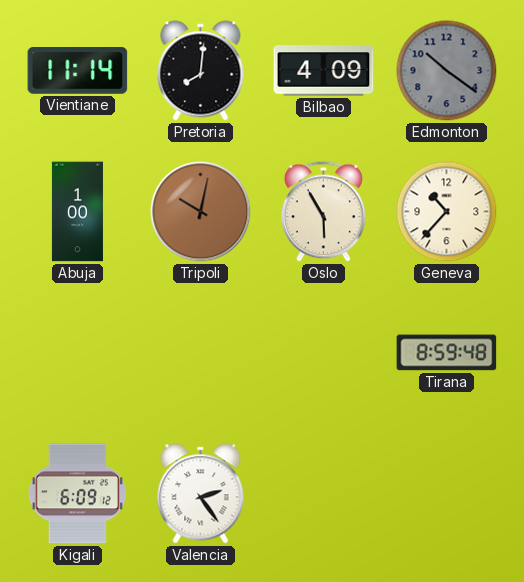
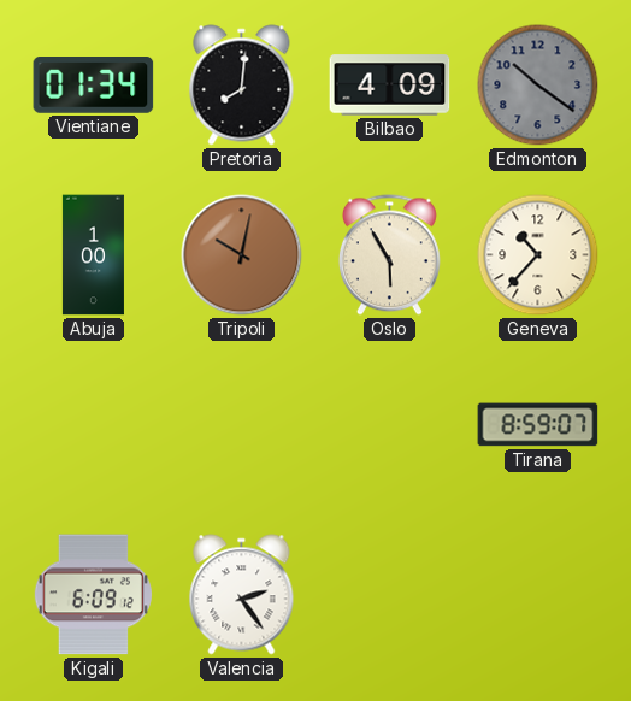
Vientiane: 11:14 -> 01:34 (94, 86)
Tirana: 8:59:48 -> 8:59:07 (538, 425)
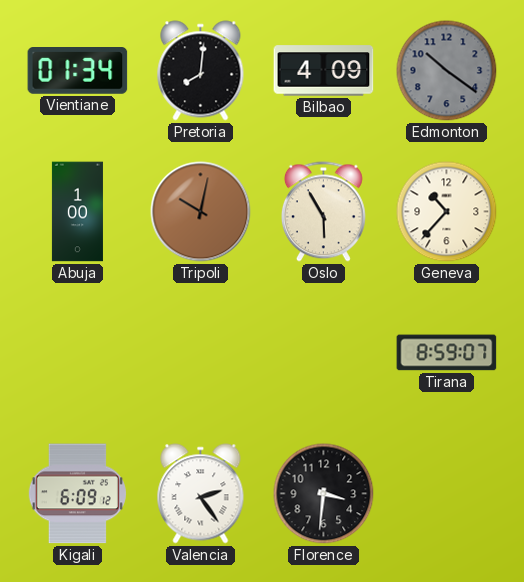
Florence: none -> 3:31 (324, 494)
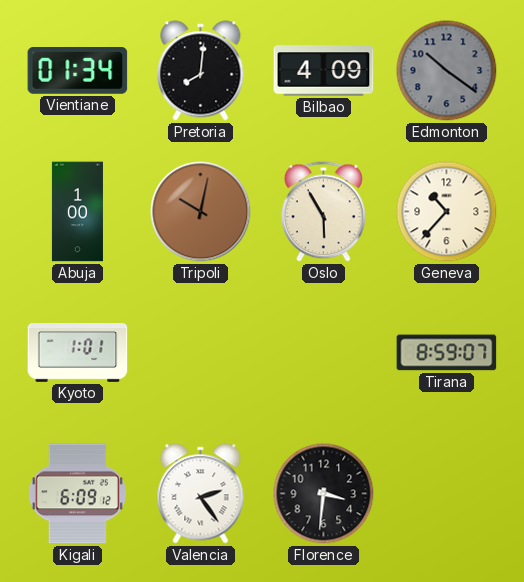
Kyoto: none -> 1:01 (78, 353)
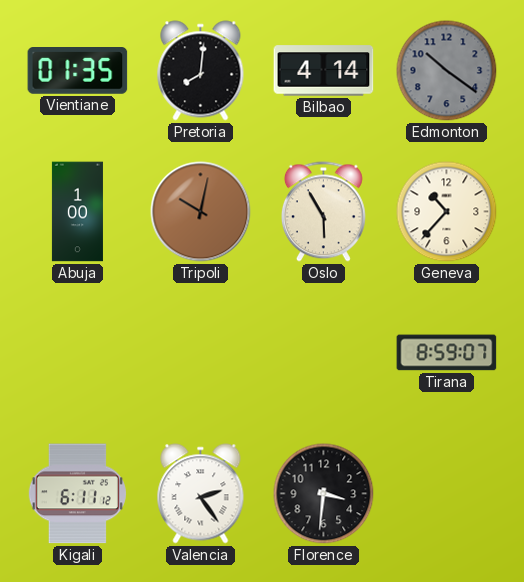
Vientiane: 01:34 -> 01:35 (78, 71)
Bilbao: 4:09 -> 4:14 (324, 71)
Kyoto: 1:01 -> none (78, 353)
Kigali: 6:09 -> 6:11 (77, 494)
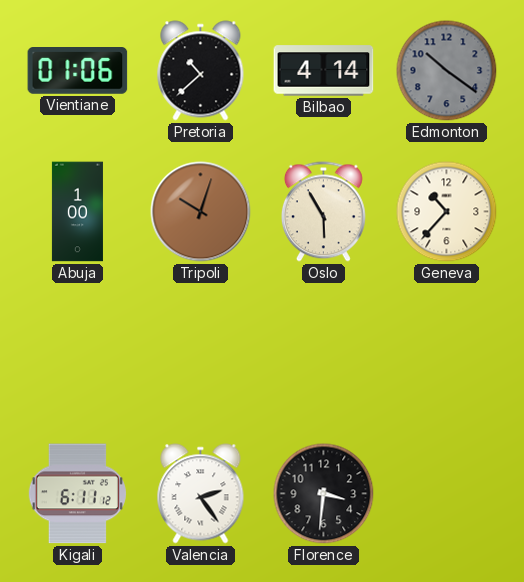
Vientiane: 01:35 -> 01:06 (78, 71)
Pretoria: 8:01 -> 10:38 (201, 71)
Tripoli: 10:02 -> 10:03 (201, 212)
Tirana: 8:59 -> none (447, 353)
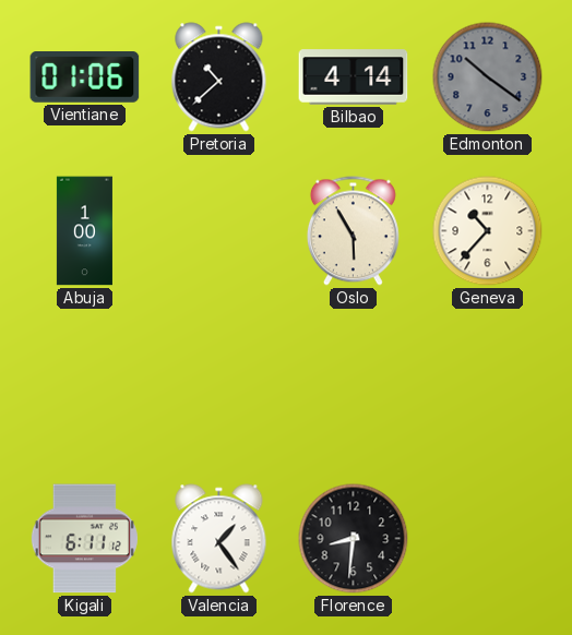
Tripoli: 10:03 -> none (201, 212)
Valencia: 2:24 -> 1:24 (219, 539)
Florence: 3:31 -> 8:31 (354, 539)
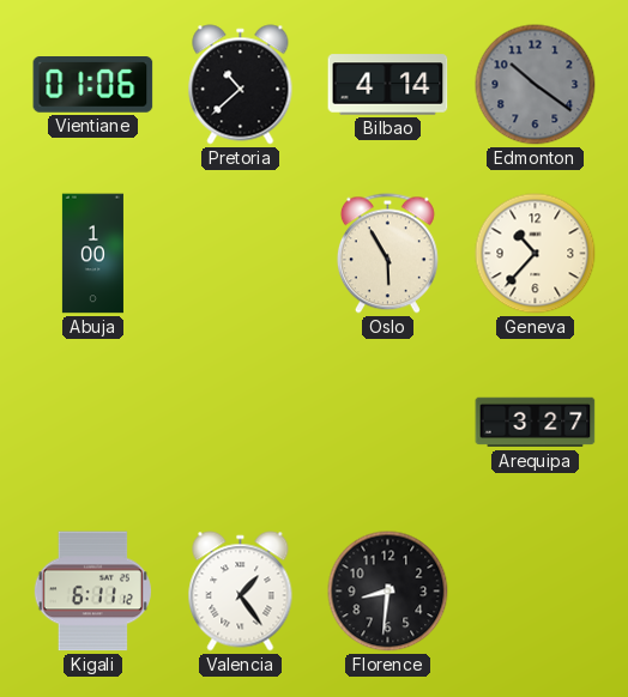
Arequipa: none -> 3:27 (536, 423)
